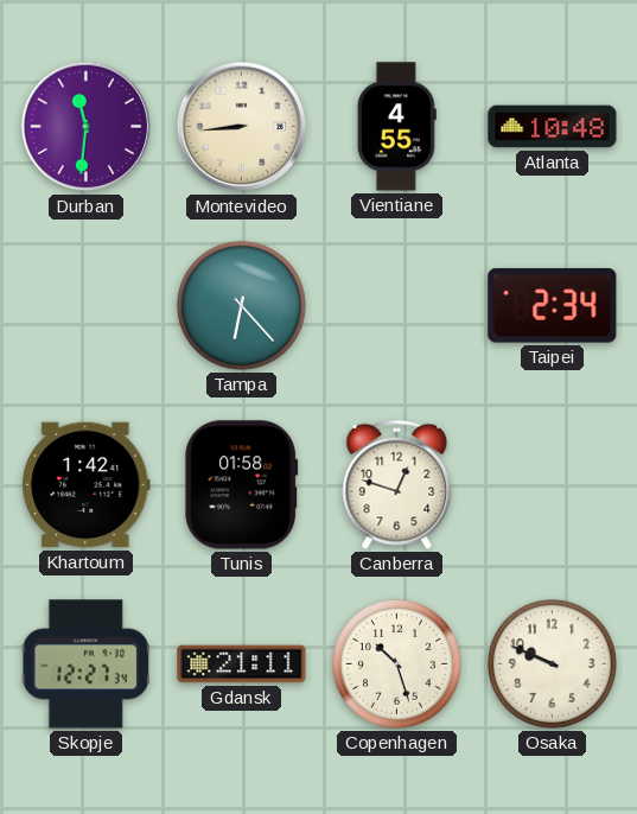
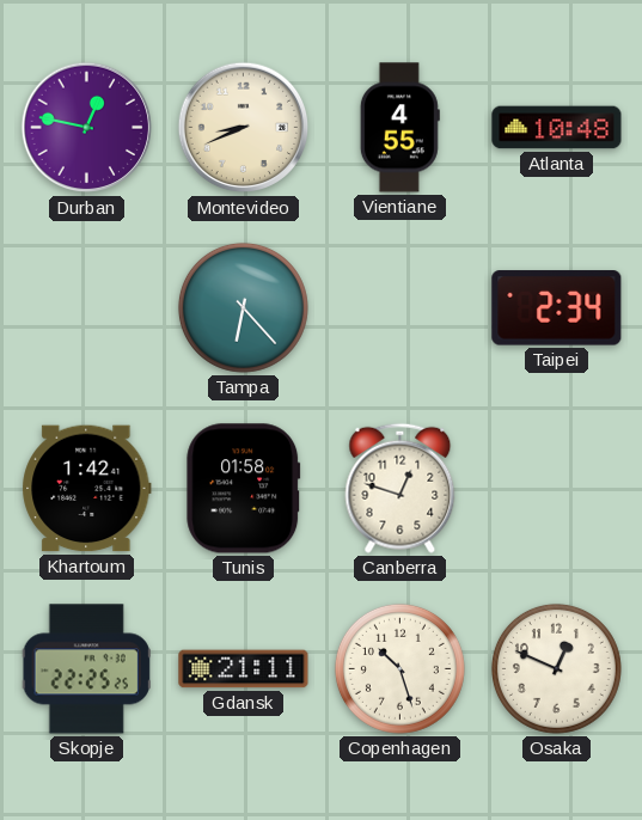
Durban: 11:31 -> 12:47 (87, 128)
Montevideo: 8:44 -> 8:41 (244, 128)
Skopje: 12:27 -> 22:25 (86, 669)
Osaka: 9:49 -> 12:49 (556, 668)
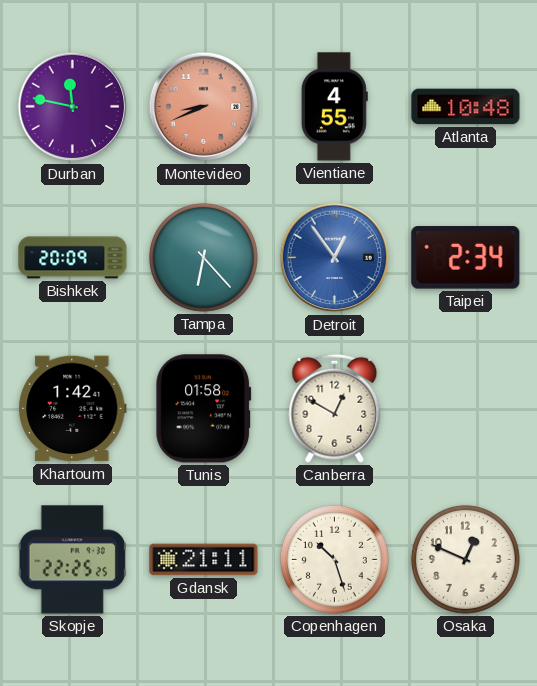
Durban: 12:47 -> 11:47 (73, 107)
Montevideo dial: cream -> salmon (204, 107)
Bishkek: none -> 20:09 (73, 258)
Detroit: none -> 12:54 (335, 258)
Canberra: 12:48 -> 12:50 (335, 408)
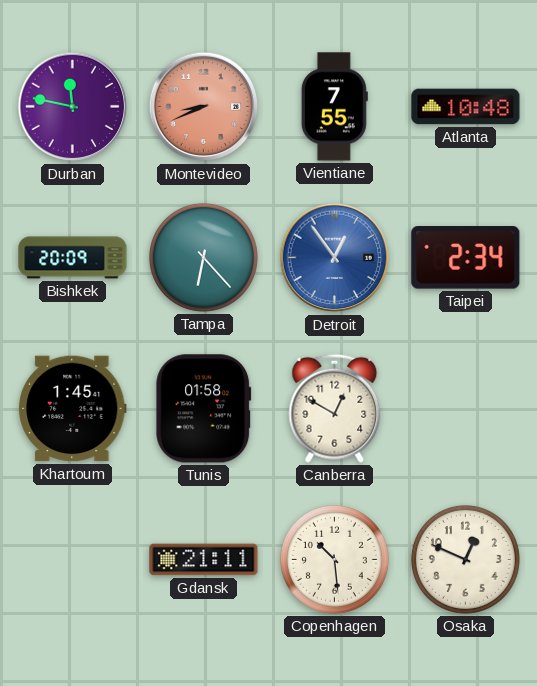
Vientiane: 4:55 -> 7:55 (334, 107)
Khartoum: 1:42 -> 1:45 (73, 409)
Skopje: 22:25 -> none (72, 560)
Copenhagen: 10:27 -> 10:29 (334, 559)
